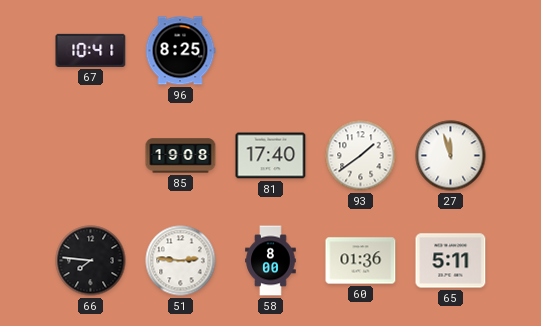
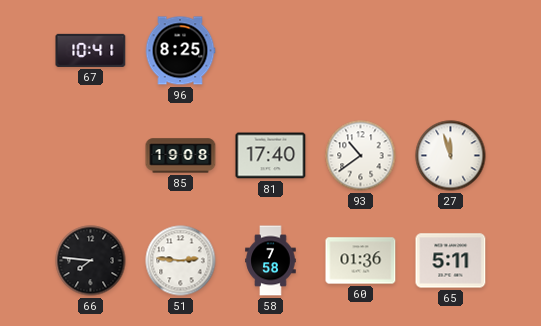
93: 1:39 -> 10:39 (361, 156)
58: 8:00 -> 7:58 (271, 261)
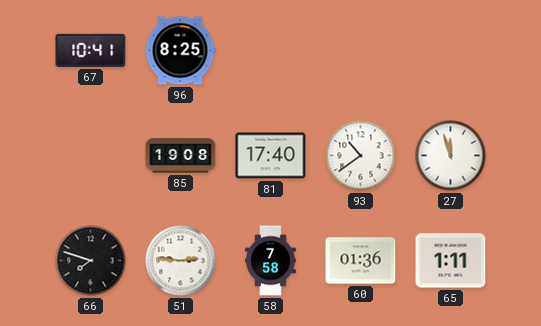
66: 7:46 -> 7:48 (91, 261)
65: 5:11 -> 1:11 (451, 261)
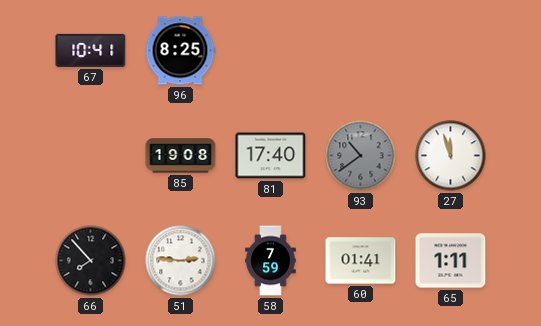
93 dial: white -> grey (361, 156)
66: 7:48 -> 7:53 (91, 261)
58: 7:58 -> 7:59 (271, 261)
60: 01:36 -> 01:41 (361, 261)
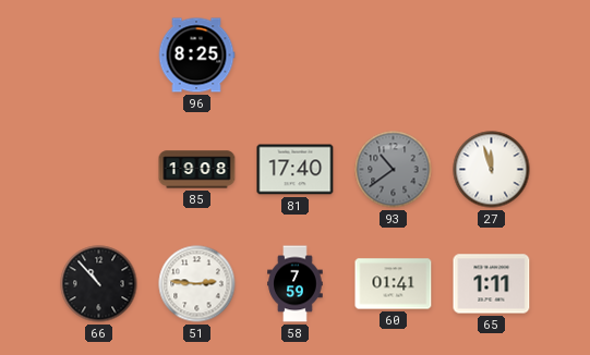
67: 10:41 -> none (91, 50)
66: 7:53 -> 10:53 (99, 284)
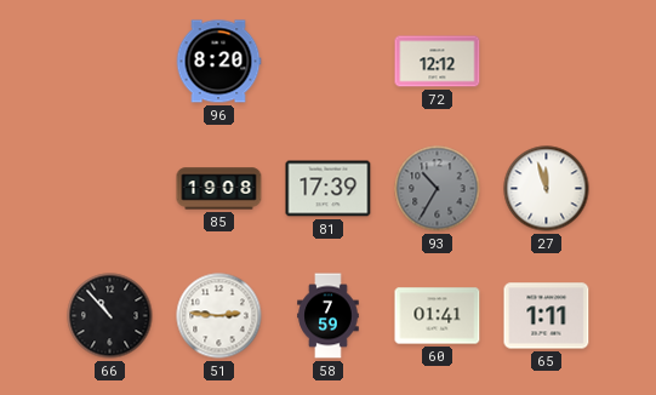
96: 8:25 -> 8:20 (218, 62)
72: none -> 12:12 (438, 62)
81: 17:40 -> 17:39 (329, 189)
93: 10:39 -> 10:35 (438, 189)
